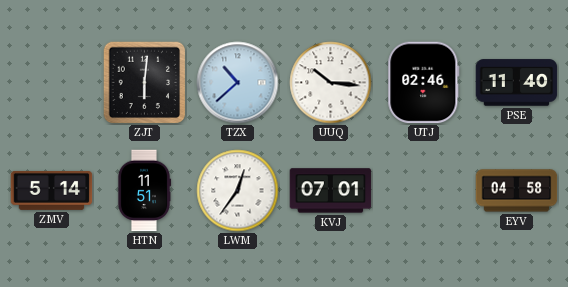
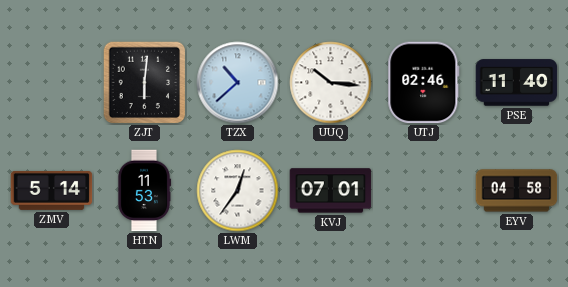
HTN: 11:51 -> 11:53 (144, 191)
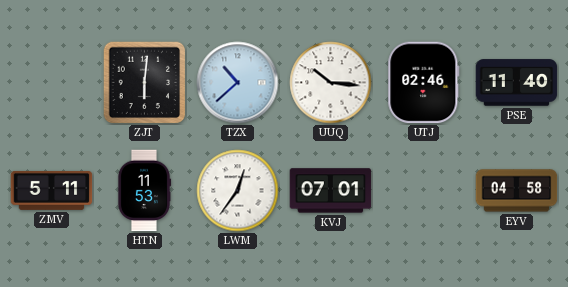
ZMV: 5:14 -> 5:11 (52, 190)
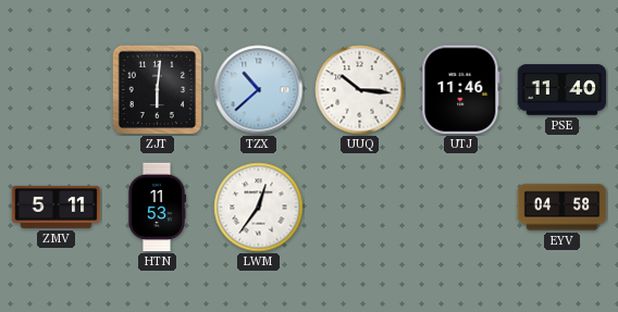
UTJ: 02:46 -> 11:46 (461, 90)
KVJ: 07:01 -> none (331, 191)
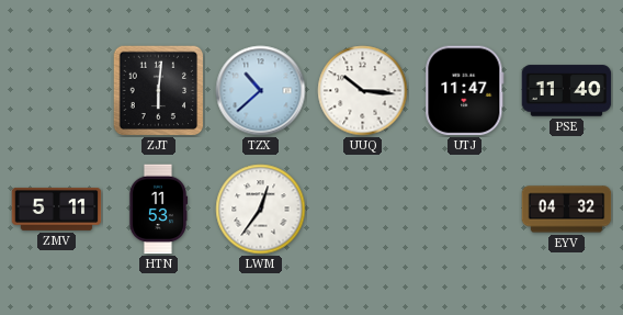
UTJ: 11:46 -> 11:47 (465, 91)
EYV: 04:58 -> 04:32 (567, 210)
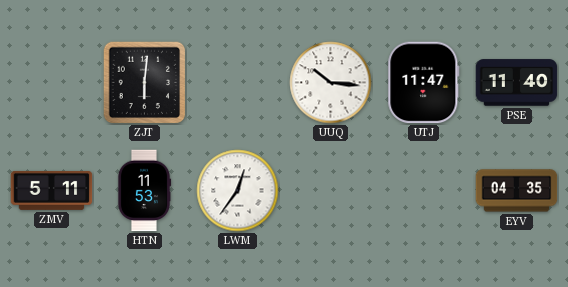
TZX: 10:38 -> none (261, 91)
EYV: 04:32 -> 04:35 (517, 191)
